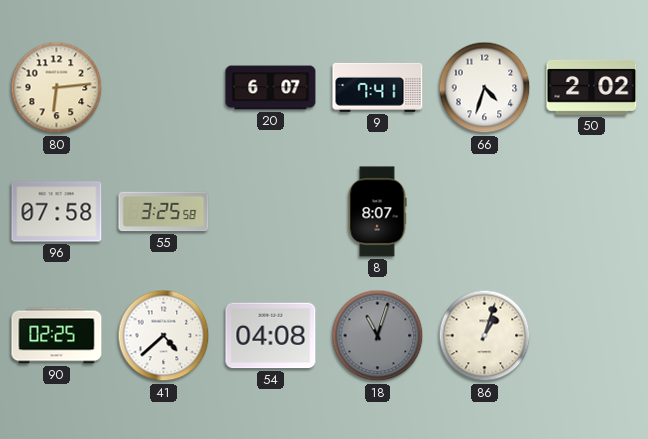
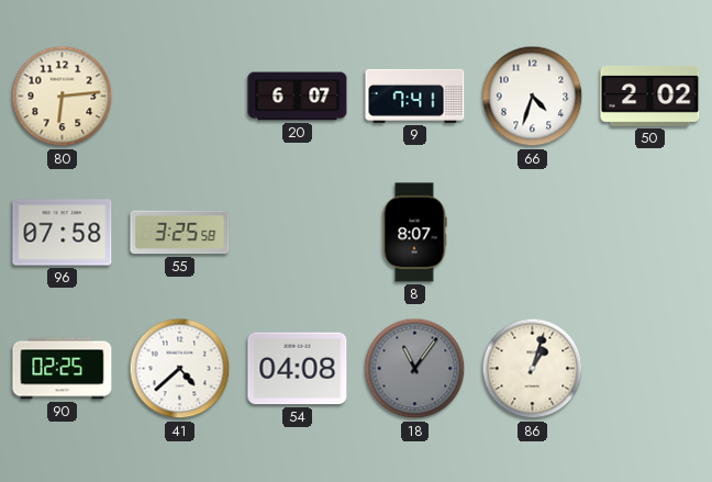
18: 11:03 -> 11:06 (415, 369)
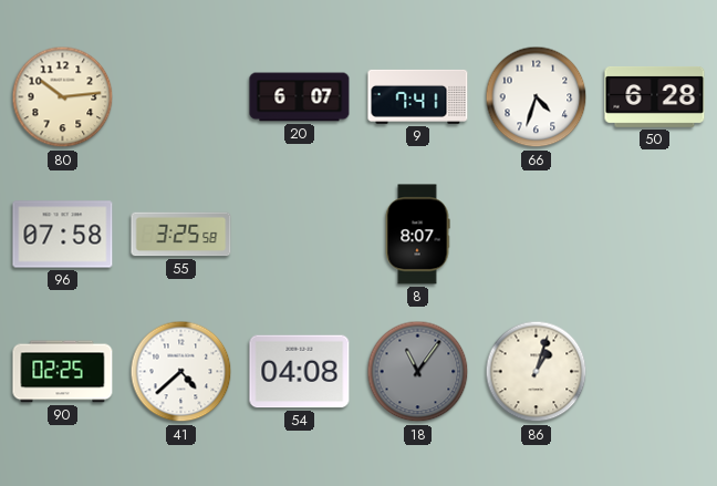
80: 6:14 -> 10:14 (63, 97)
50: 2:02 -> 6:28 (655, 96)
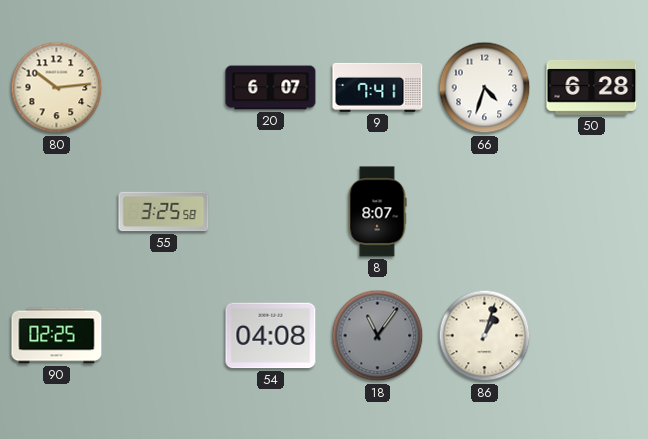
96: 07:58 -> none (63, 235)
41: 4:38 -> none (181, 372)
